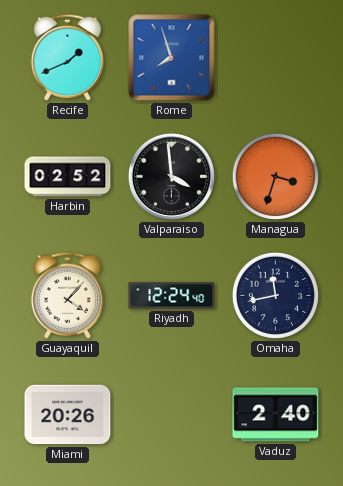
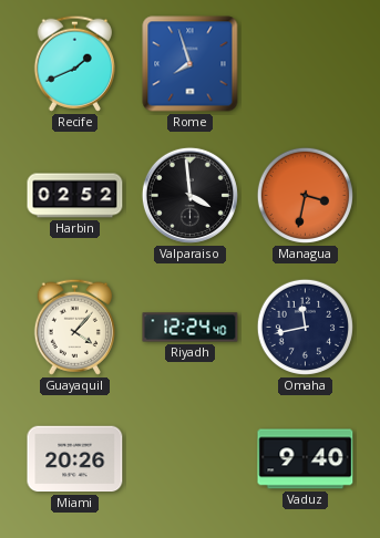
Managua: 3:33 -> 3:32 (305, 195)
Vaduz: 2:40 -> 9:40 (306, 459)
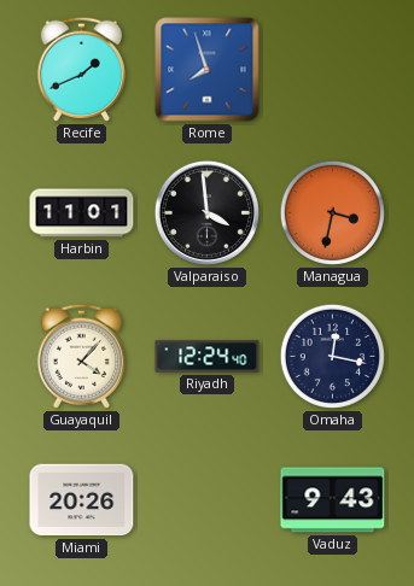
Harbin: 02:52 -> 11:01 (82, 213)
Omaha: 11:43 -> 12:17 (332, 356)
Vaduz: 9:40 -> 9:43 (333, 500)
